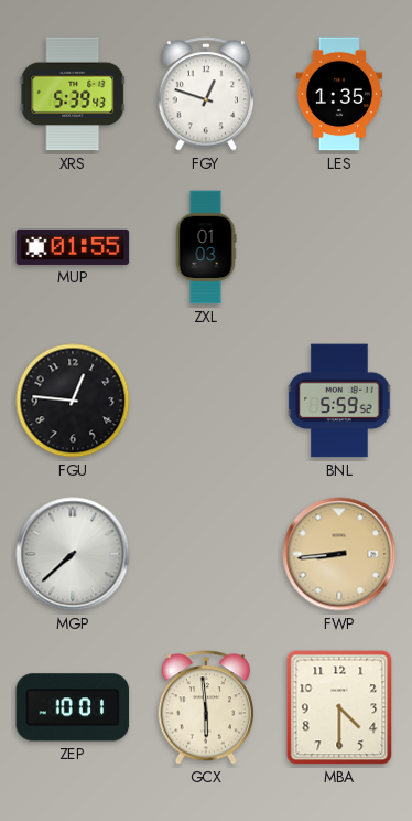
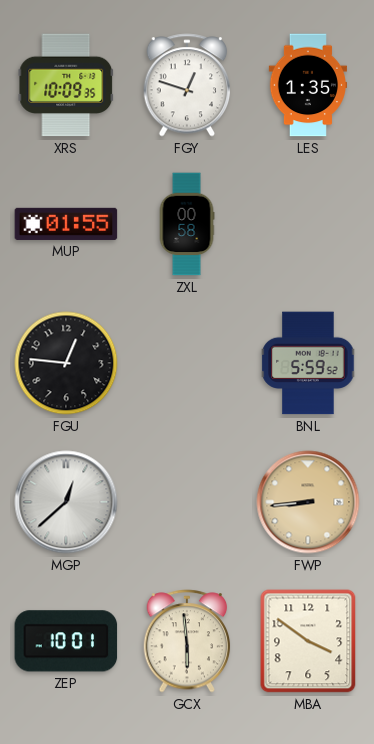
XRS: 5:39 -> 10:09 (66, 85)
ZXL: 01:03 -> 00:58 (187, 224)
MGP: 7:38 -> 12:38 (66, 502)
MBA: 4:30 -> 3:51 (308, 641)
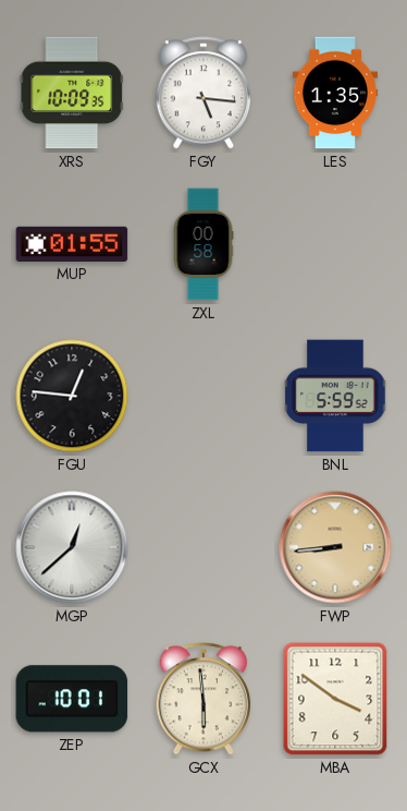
FGY: 12:48 -> 5:16 (203, 93)
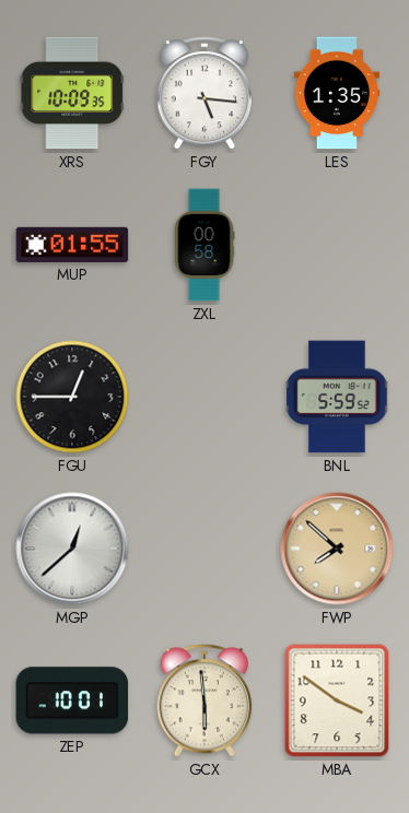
FGU: 12:46 -> 12:45 (72, 397)
FWP: 8:44 -> 7:52 (337, 549)
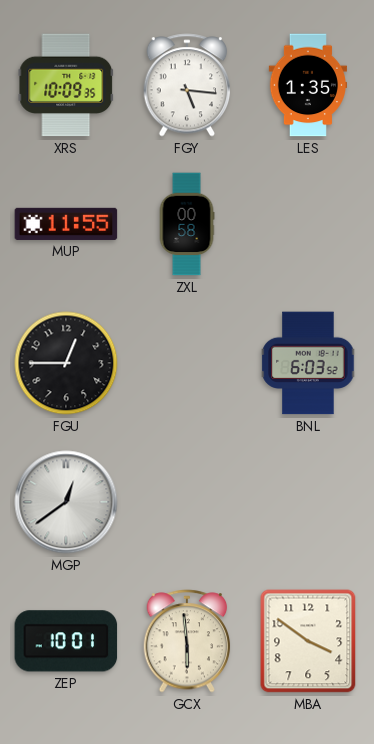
MUP: 01:55 -> 11:55 (66, 224)
BNL: 5:59 -> 6:03 (308, 363)
MGP: 12:38 -> 12:39 (66, 502)
FWP: 7:52 -> none (337, 549)
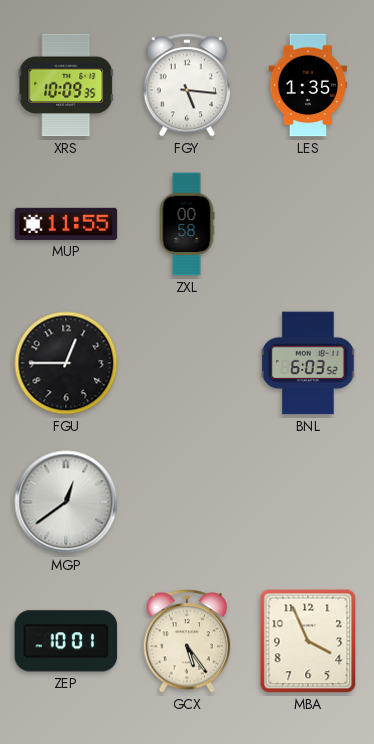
GCX: 5:59 -> 5:24 (187, 641)
MBA: 3:51 -> 3:56 (308, 641)
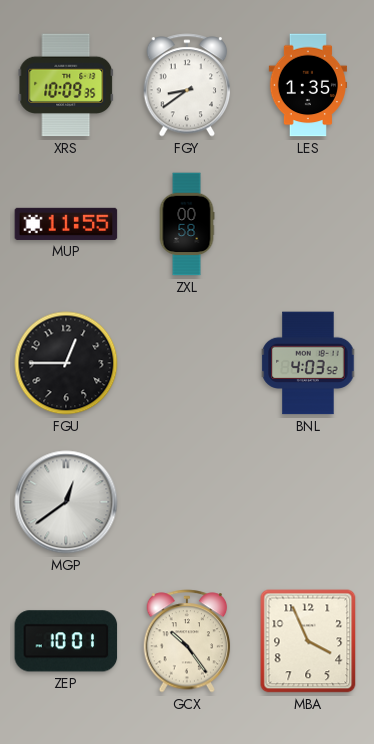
FGY: 5:16 -> 8:39 (187, 85)
BNL: 6:03 -> 4:03 (308, 363)
GCX: 5:24 -> 10:24 (187, 641)
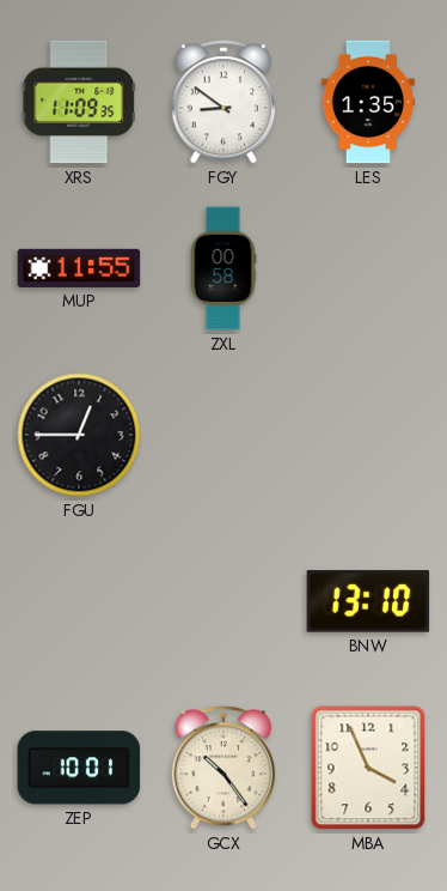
XRS: 10:09 -> 11:09 (79, 102)
FGY: 8:39 -> 8:51 (223, 102)
BNL: 4:03 -> none (308, 363)
MGP: 12:39 -> none (66, 502)
BNW: none -> 13:10 (368, 601)
